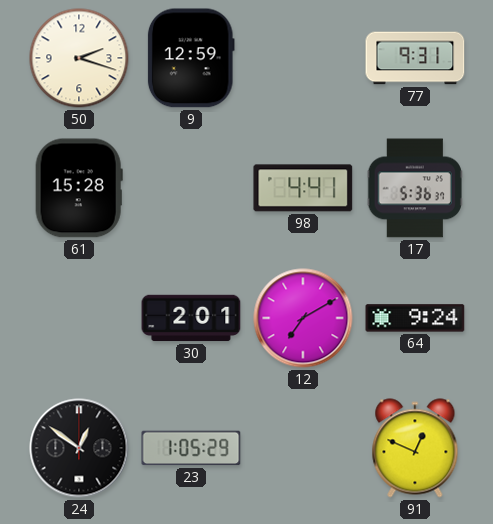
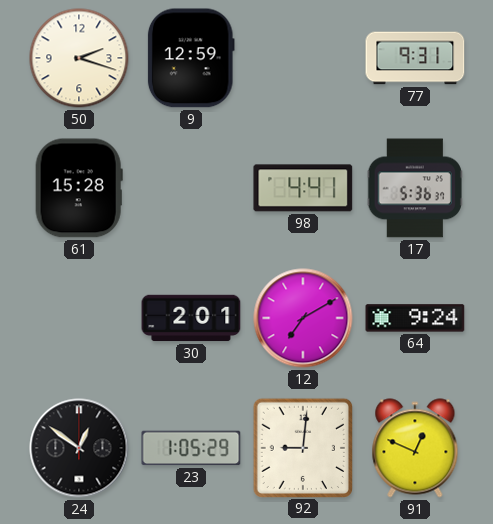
92: none -> 9:01 (302, 447)
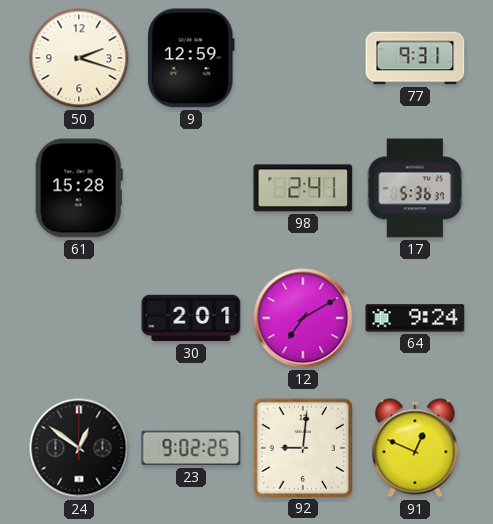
98: 4:41 -> 2:41 (303, 188)
23: 1:05 -> 9:02 (191, 448)
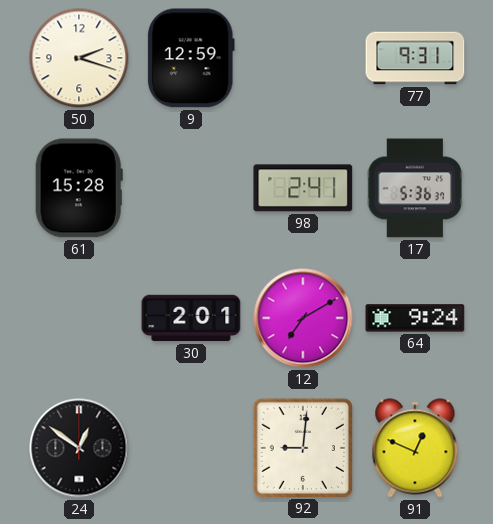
23: 9:02 -> none (191, 448)
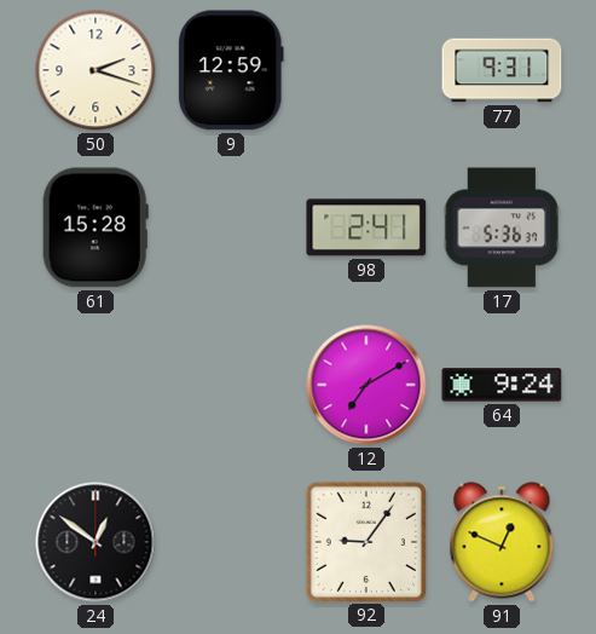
30: 2:01 -> none (191, 318)
92: 9:01 -> 9:06 (365, 541)
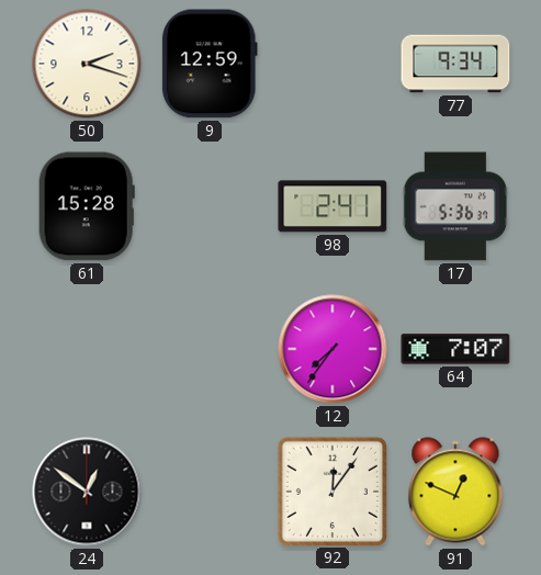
77: 9:31 -> 9:34 (455, 64)
12: 7:10 -> 7:36 (333, 349)
64: 9:24 -> 7:07 (455, 349)
92: 9:06 -> 12:06 (331, 491)
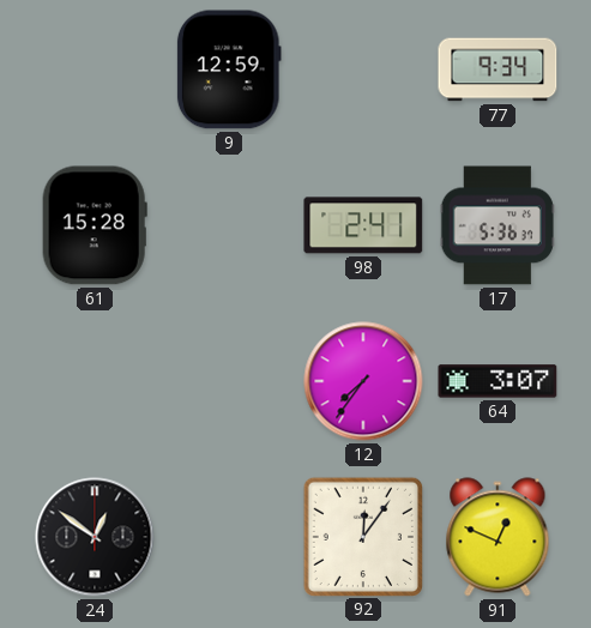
50: 2:18 -> none (87, 64)
64: 7:07 -> 3:07 (497, 381)
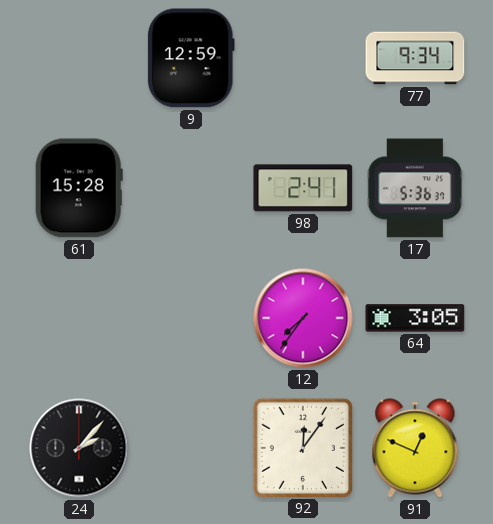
64: 3:07 -> 3:05 (415, 318)
24: 12:51 -> 2:07 (79, 448)
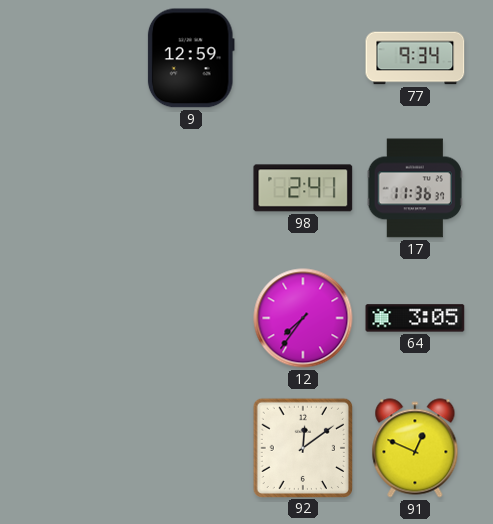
61: 15:28 -> none (79, 188)
17: 5:36 -> 11:36 (415, 188)
24: 2:07 -> none (79, 448)
92: 12:06 -> 12:09 (302, 447)
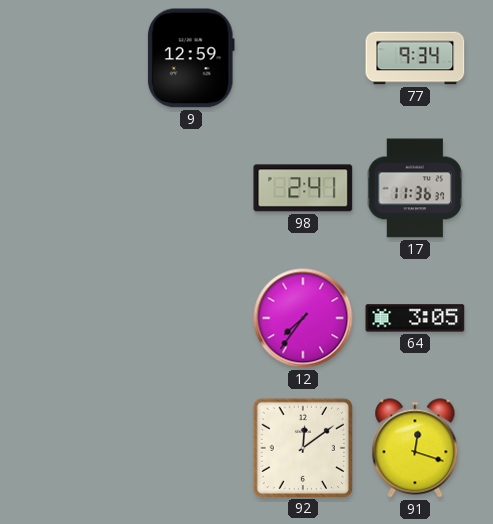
91: 12:49 -> 12:18 (415, 448)
